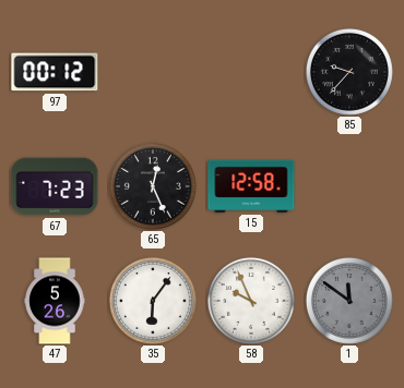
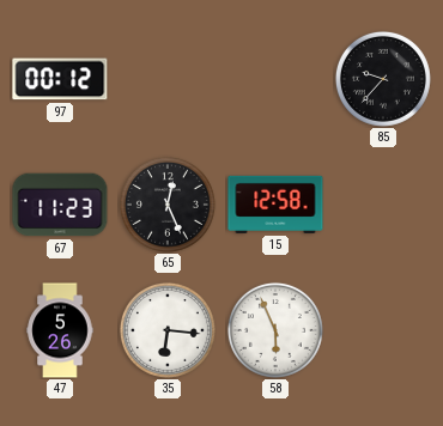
67: 7:23 -> 11:23 (60, 205)
35: 6:06 -> 6:16 (168, 330)
58: 9:56 -> 5:56 (275, 330)
1: 11:51 -> none (349, 301)
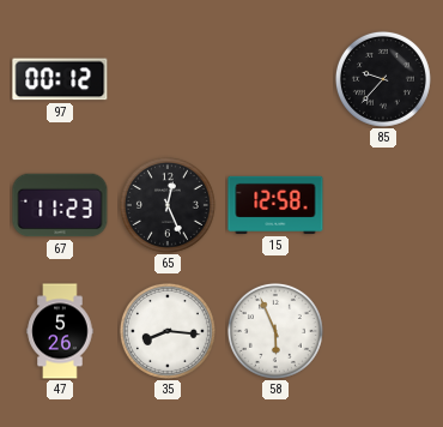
35: 6:16 -> 8:16 (168, 331)
